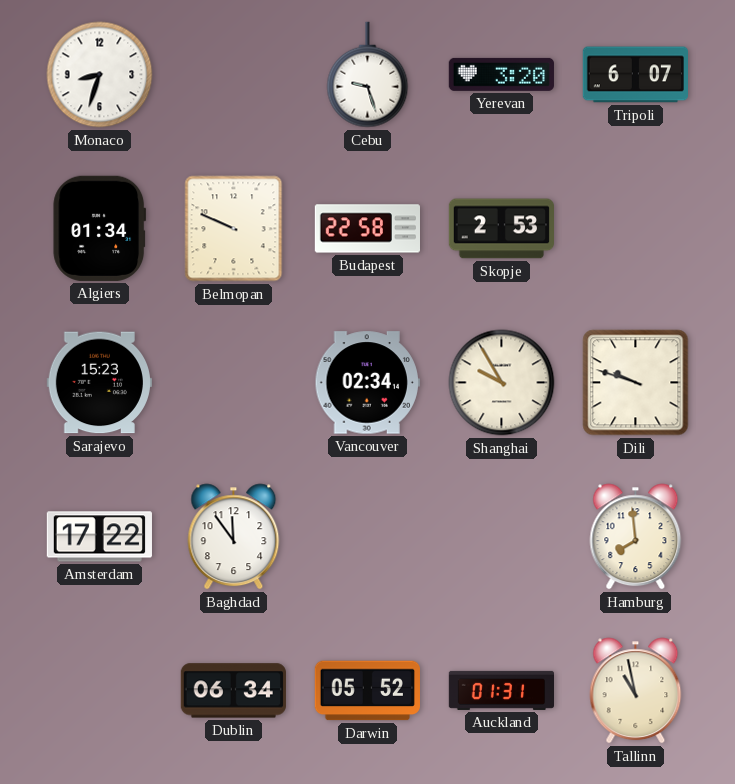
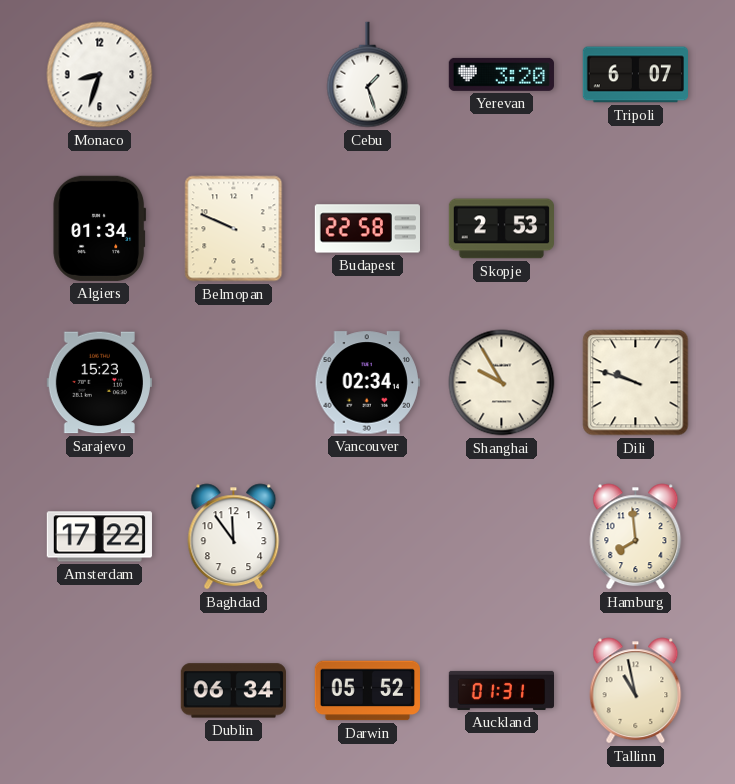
Cebu: 9:27 -> 1:27 (368, 75)
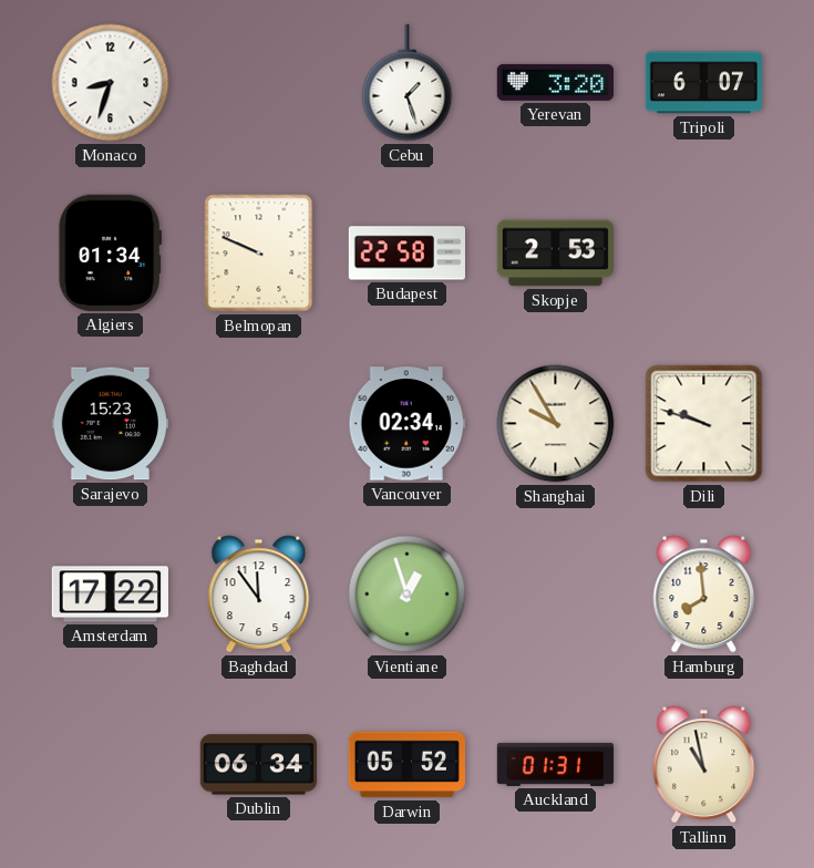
Vientiane: none -> 12:57 (408, 595)
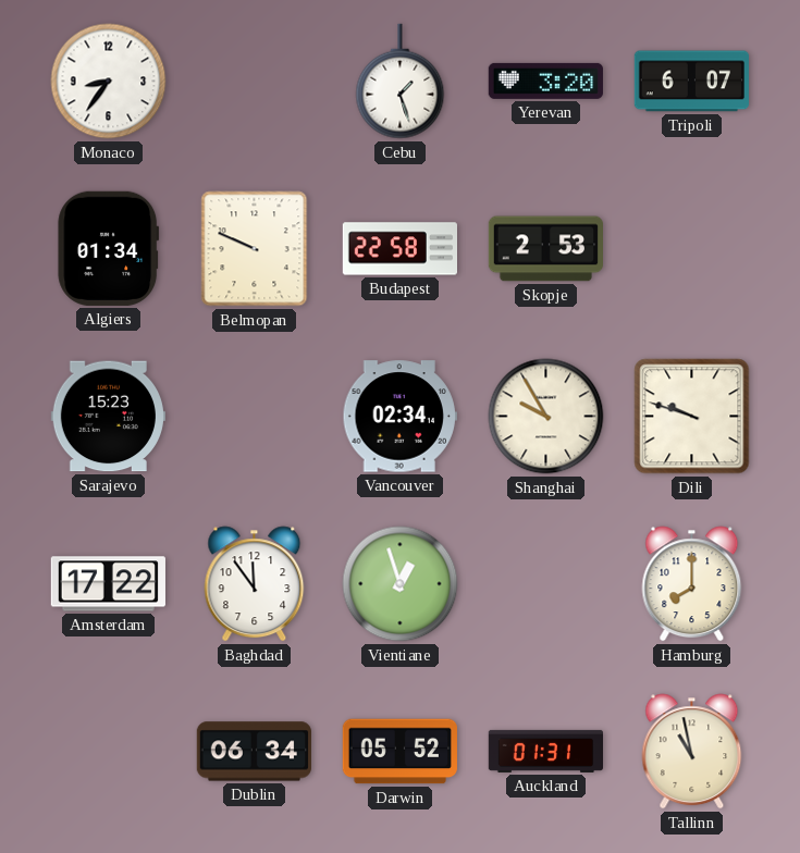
Monaco: 8:33 -> 8:36 (109, 82)
Hamburg: 7:59 -> 8:00 (692, 584)
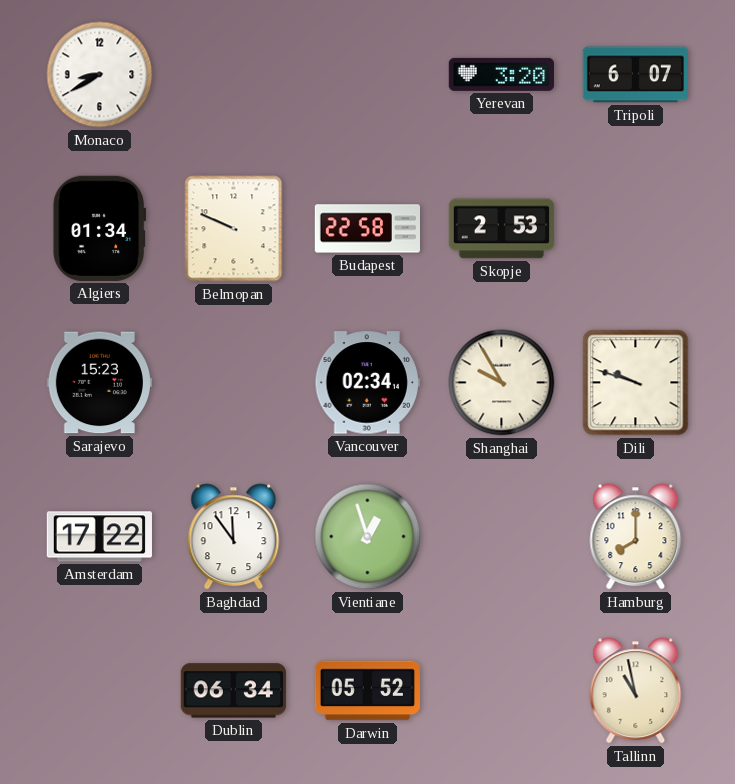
Monaco: 8:36 -> 8:40 (100, 75)
Cebu: 1:27 -> none (401, 82)
Auckland: 01:31 -> none (546, 751)
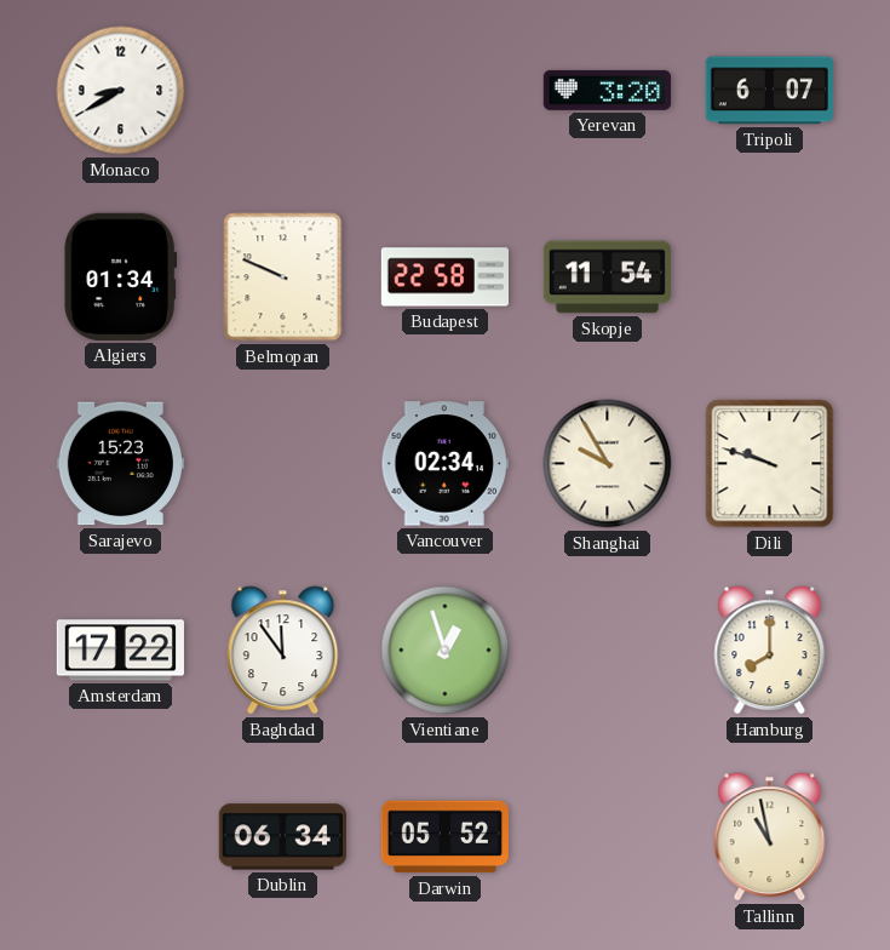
Skopje: 2:53 -> 11:54 (607, 277)
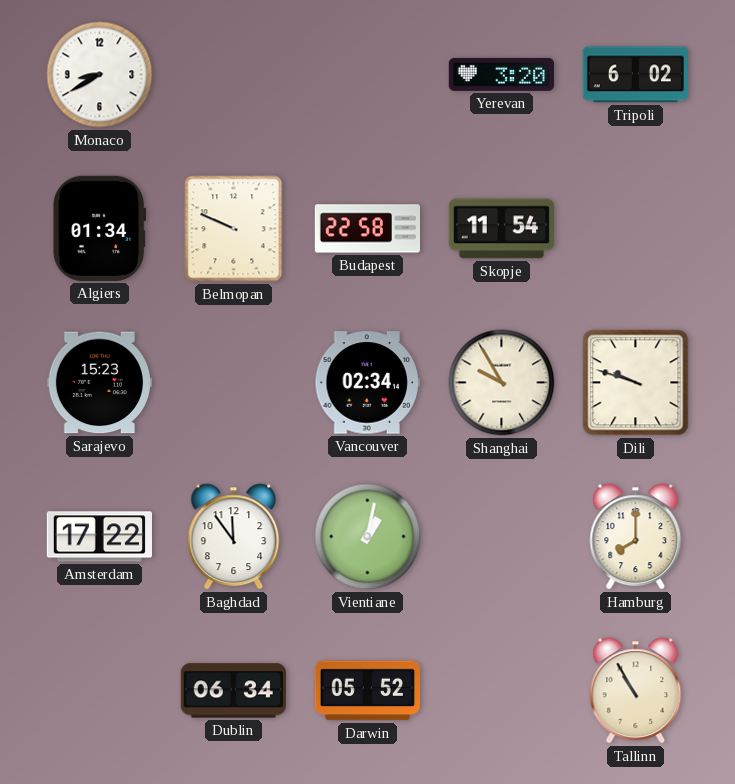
Tripoli: 6:07 -> 6:02 (635, 75)
Vientiane: 12:57 -> 1:02 (368, 537)
Tallinn: 10:58 -> 10:55 (636, 691)
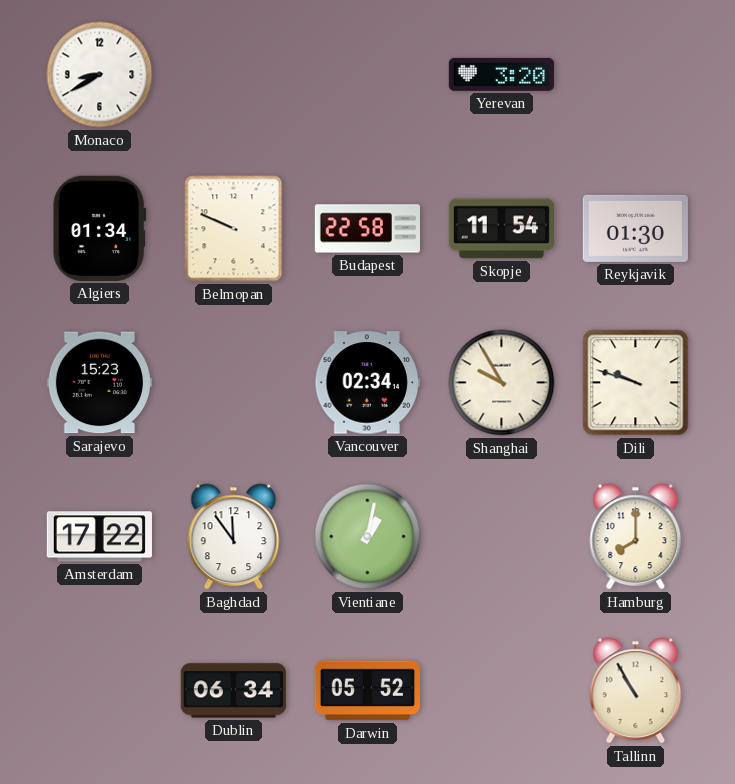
Tripoli: 6:02 -> none (635, 75)
Reykjavik: none -> 01:30 (635, 228)
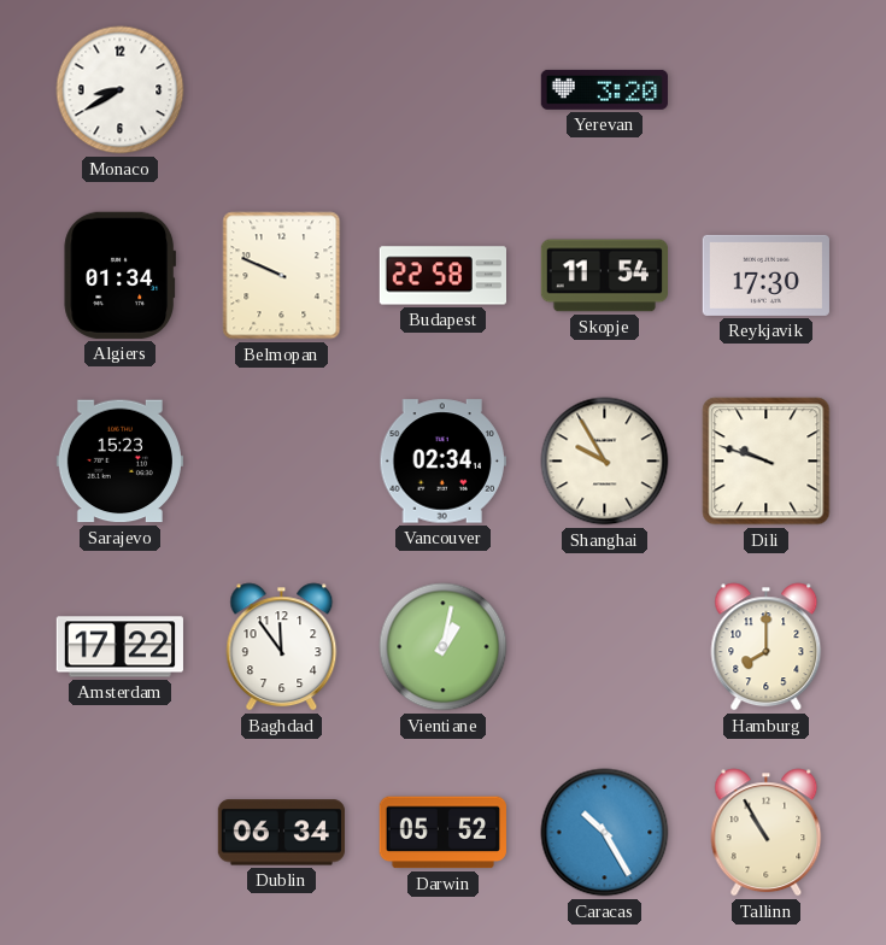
Reykjavik: 01:30 -> 17:30 (765, 275)
Caracas: none -> 10:25 (605, 833)
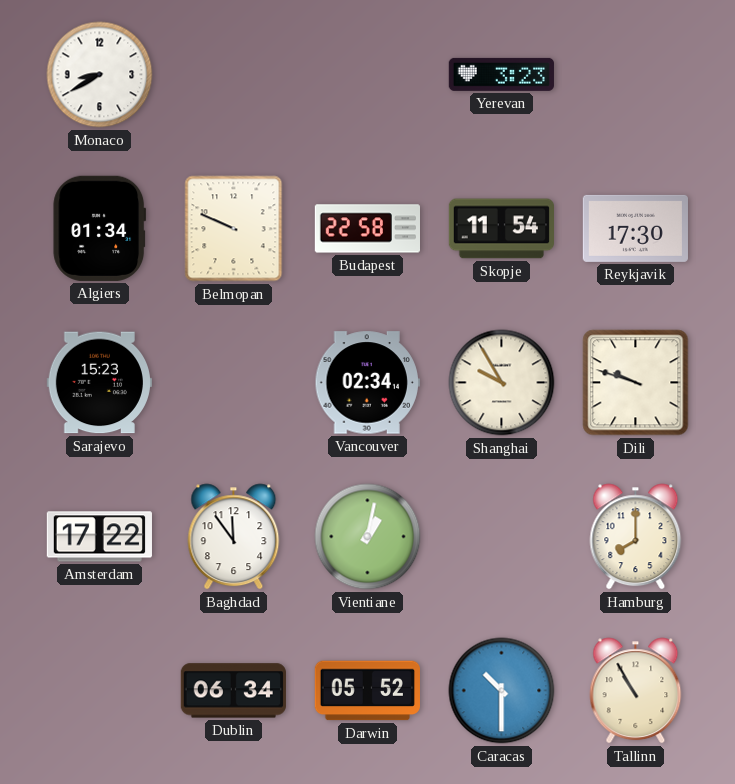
Yerevan: 3:20 -> 3:23 (501, 74)
Caracas: 10:25 -> 10:30 (502, 691)
